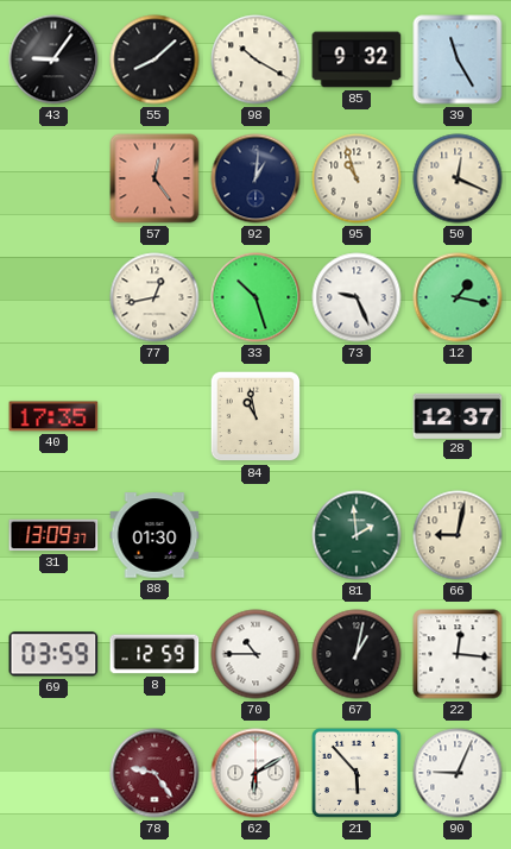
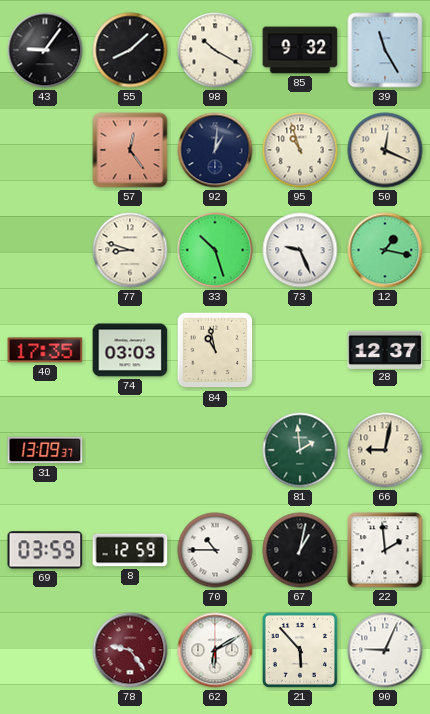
77: 12:43 -> 8:48 (130, 250)
74: none -> 03:03 (130, 350)
88: 01:30 -> none (154, 535)
22: 12:16 -> 1:59 (385, 550)
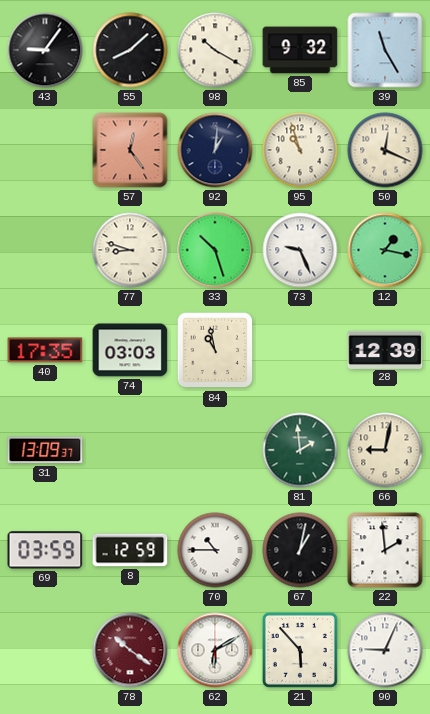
28: 12:37 -> 12:39 (385, 349)
78: 9:24 -> 10:21 (130, 650)
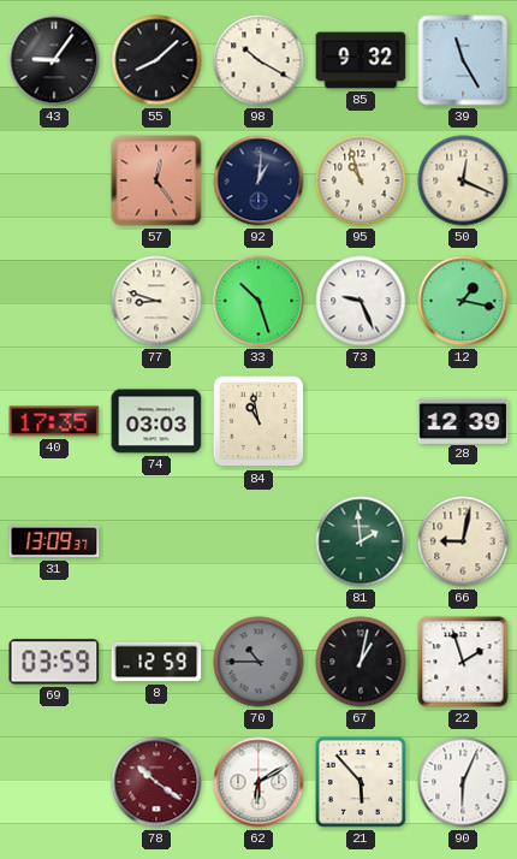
70 dial: white -> grey (258, 662)
22: 1:59 -> 1:57 (463, 662)
90: 9:04 -> 6:04 (463, 782)
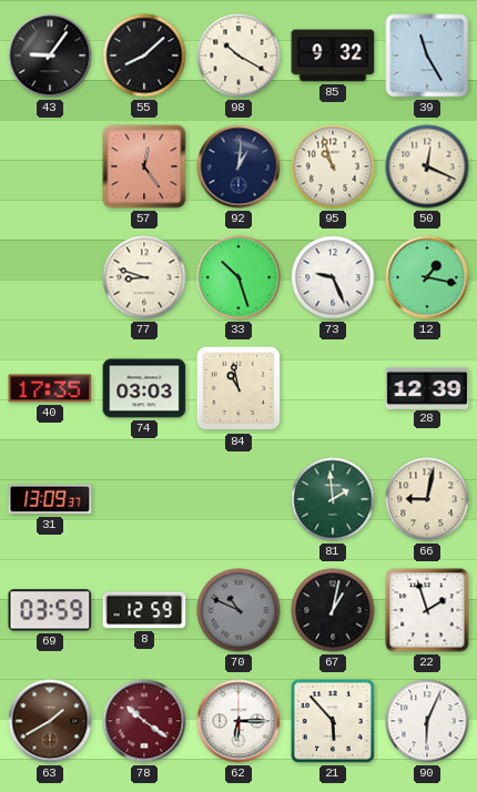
70: 10:45 -> 10:49 (238, 610)
63: none -> 1:40 (50, 721)
62: 6:10 -> 6:15 (238, 721)
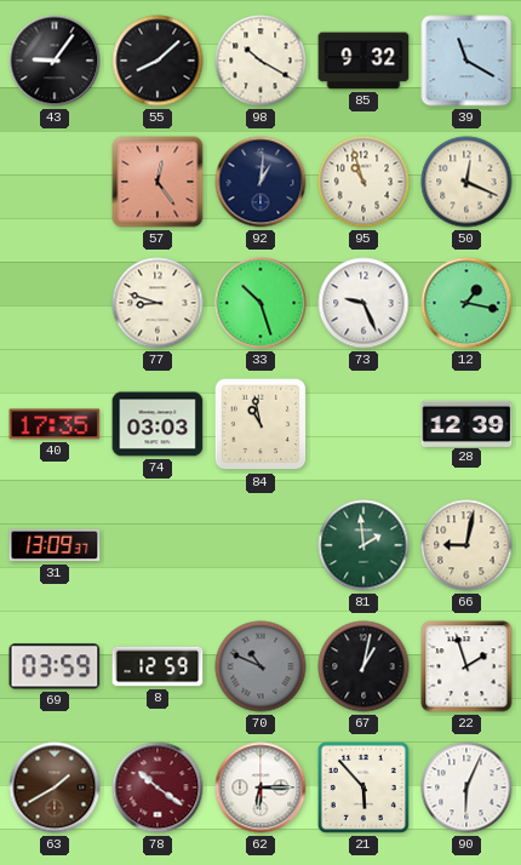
39: 11:25 -> 11:20 (466, 61)
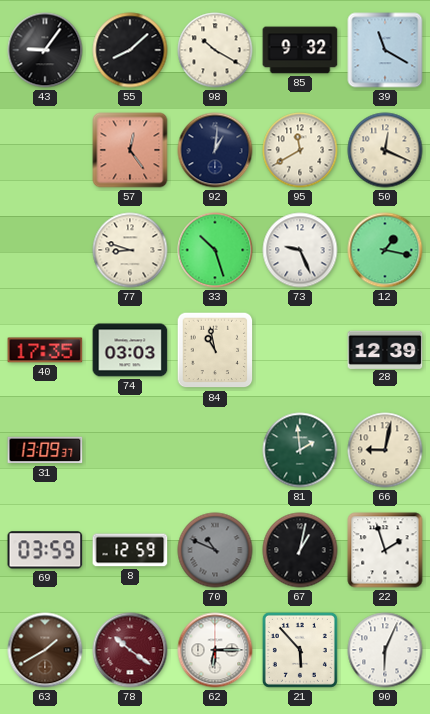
95: 10:57 -> 11:40 (300, 150)
